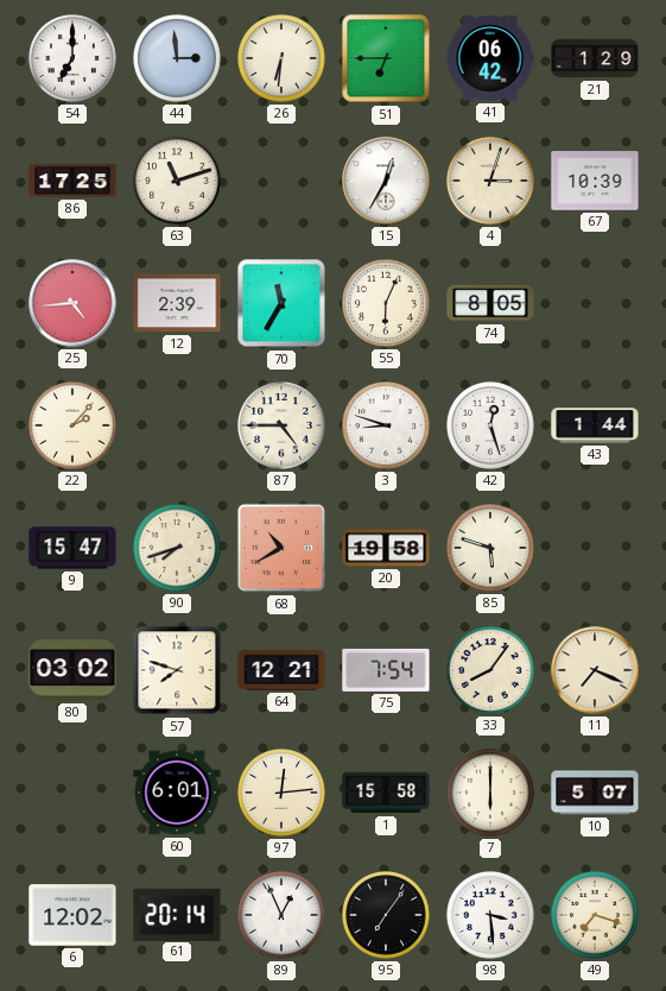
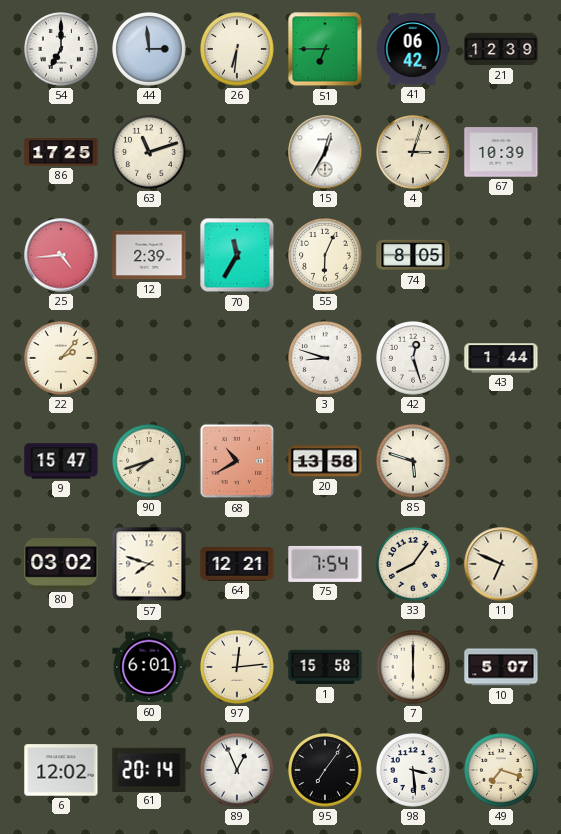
21: 1:29 -> 12:39 (501, 49)
87: 4:45 -> none (283, 427)
20: 19:58 -> 13:58 (325, 461)
11: 7:19 -> 6:49 (501, 564)
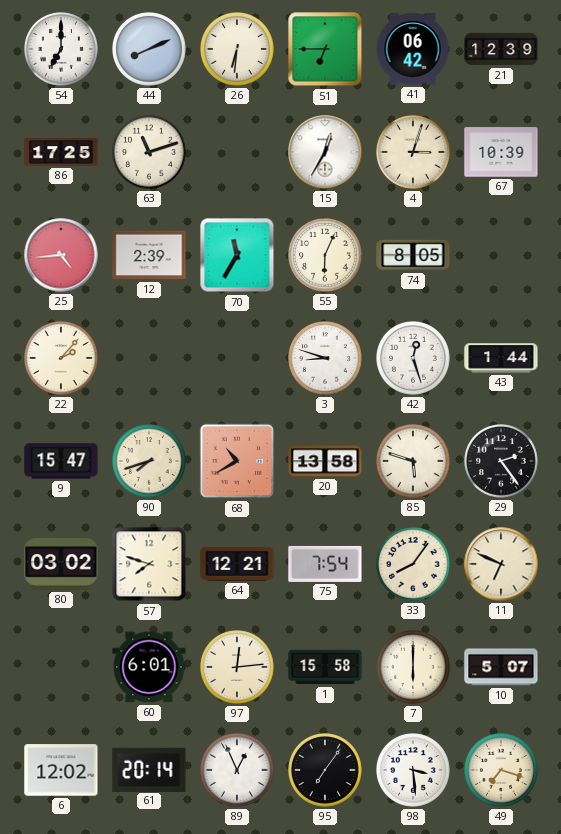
44: 2:59 -> 8:11 (150, 50)
29: none -> 2:24 (502, 462)
